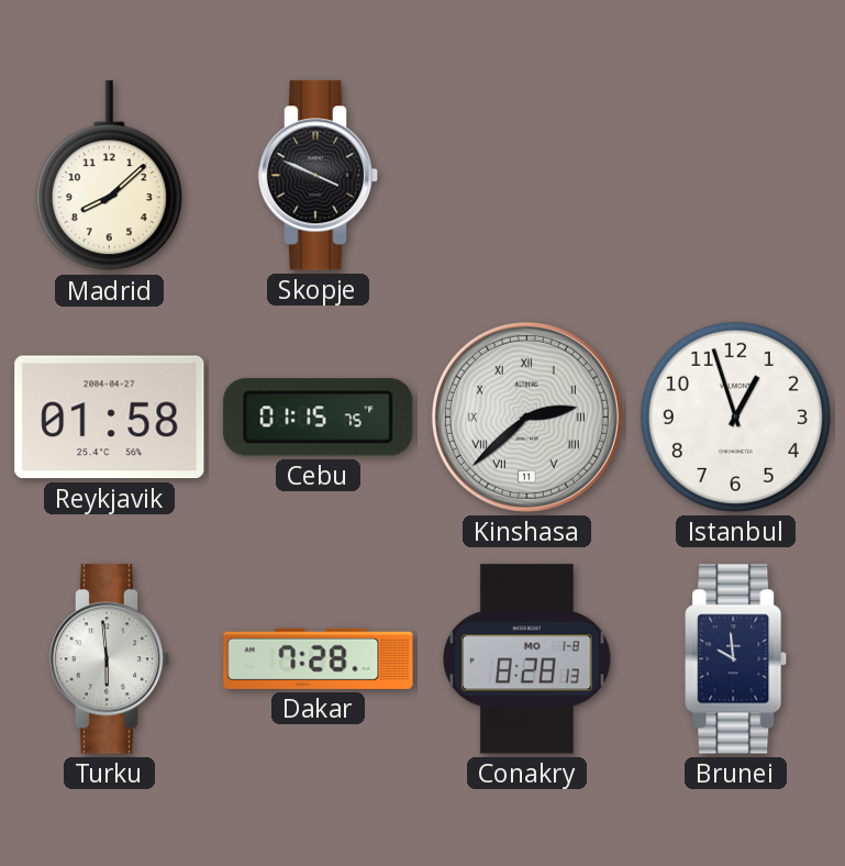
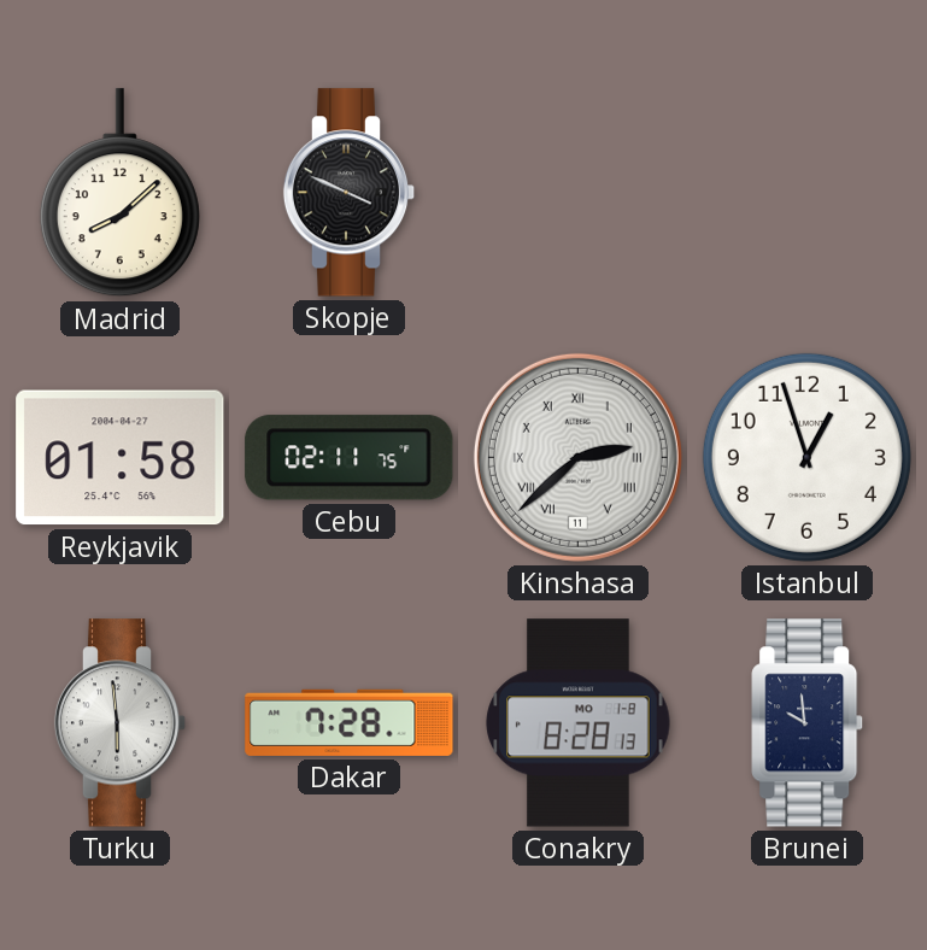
Cebu: 01:15 -> 02:11 (350, 458)
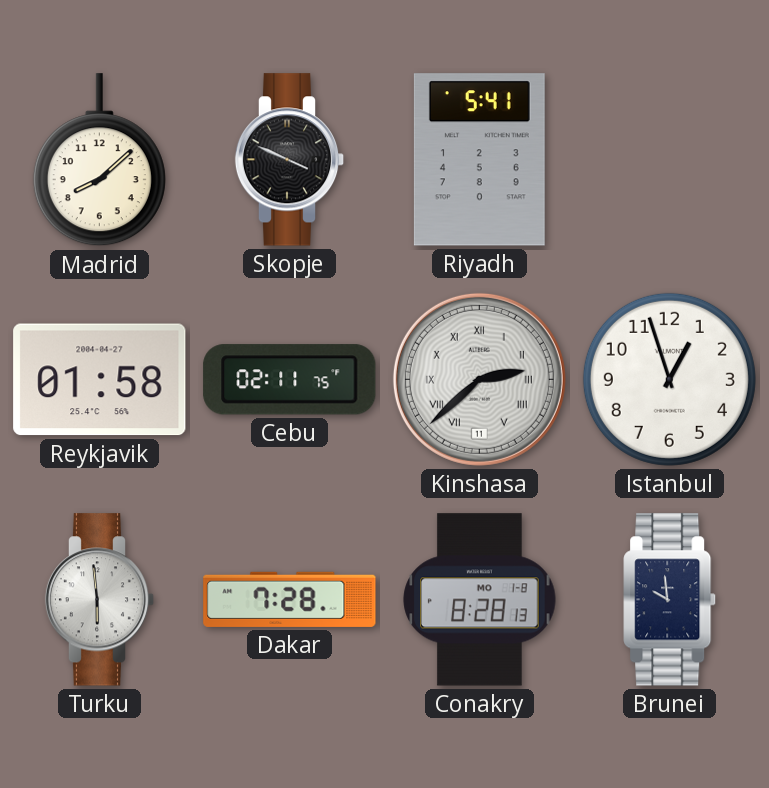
Riyadh: none -> 5:41 (479, 160)
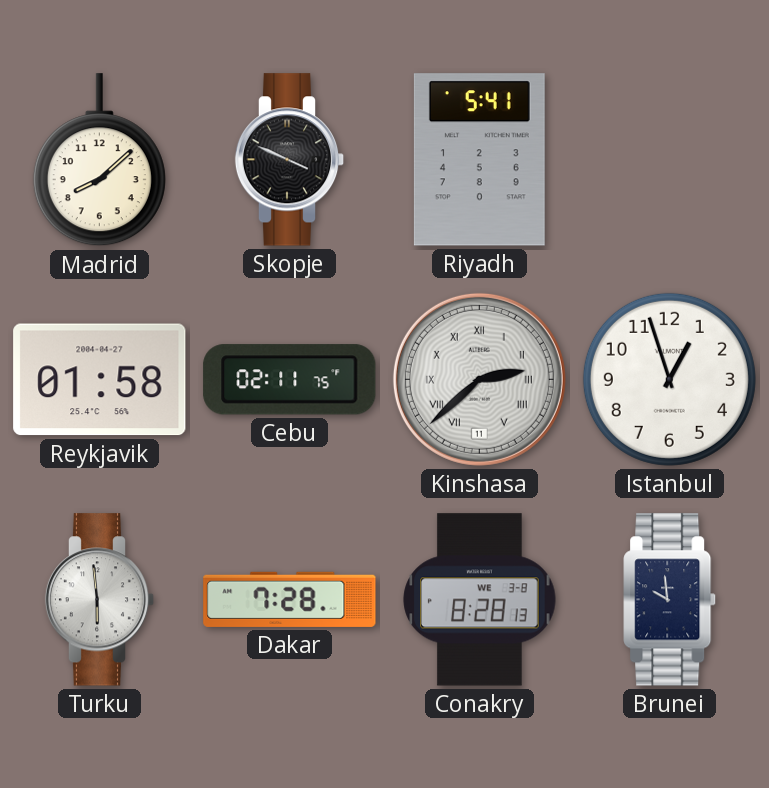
Conakry date: MO 1-8 -> WE 3-8 (480, 600)
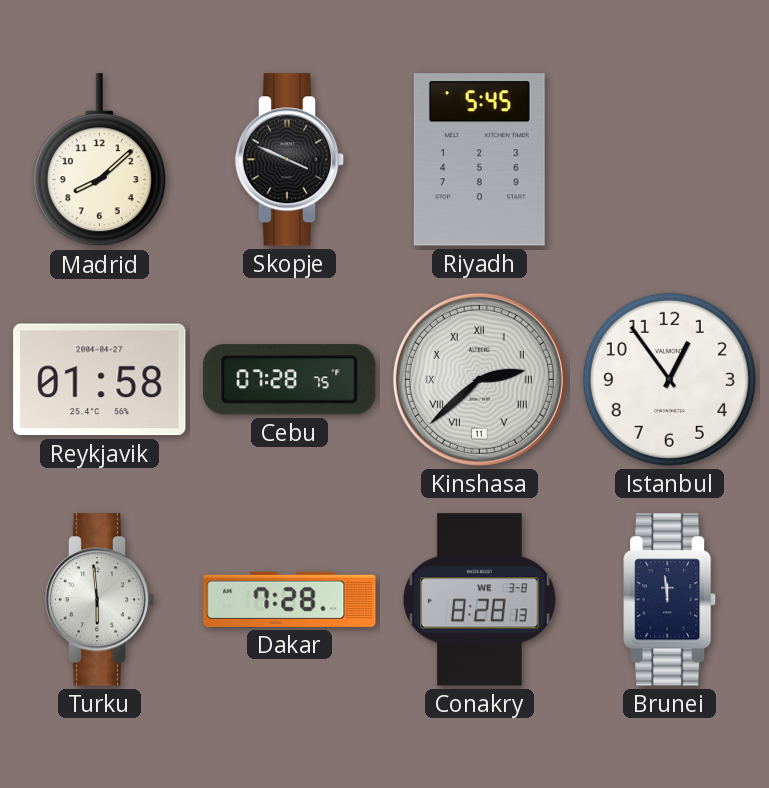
Riyadh: 5:41 -> 5:45 (479, 160)
Cebu: 02:11 -> 07:28 (290, 380)
Istanbul: 12:57 -> 12:54 (669, 379)
Brunei: 9:59 -> 11:59 (670, 600)
